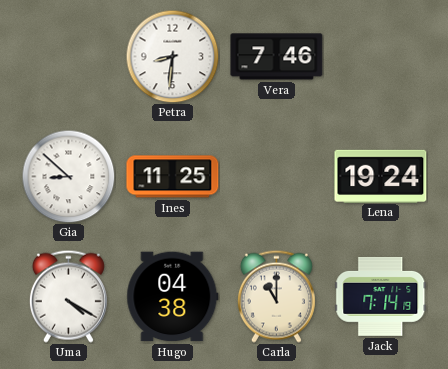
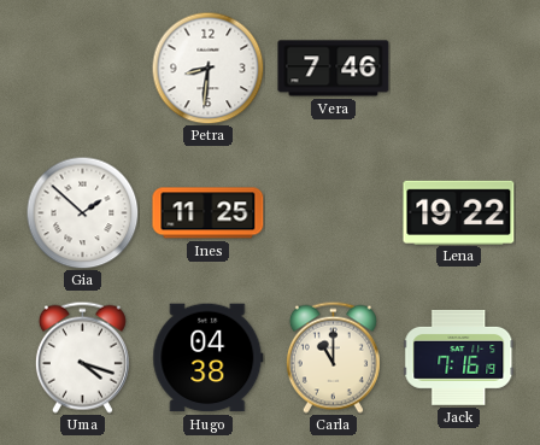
Gia: 8:52 -> 1:52 (82, 212)
Lena: 19:24 -> 19:22 (459, 212)
Uma: 4:20 -> 4:18 (82, 357)
Jack: 7:14 -> 7:16 (459, 357)
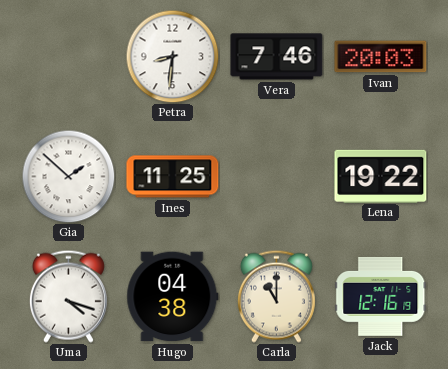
Ivan: none -> 20:03 (381, 57)
Jack: 7:16 -> 12:16 (381, 296)
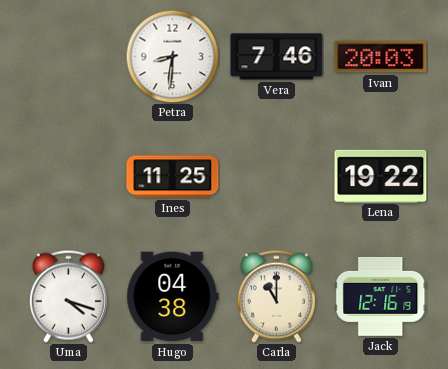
Gia: 1:52 -> none (68, 176)
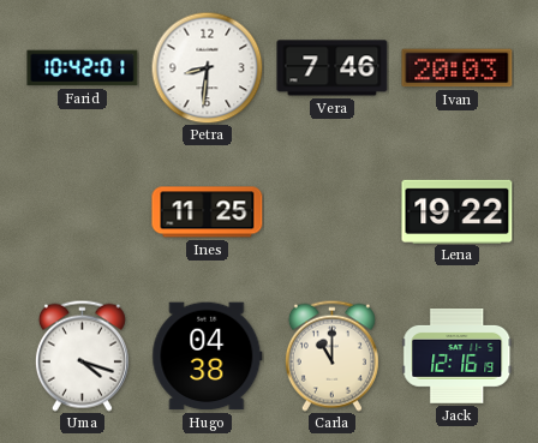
Farid: none -> 10:42 (83, 68)
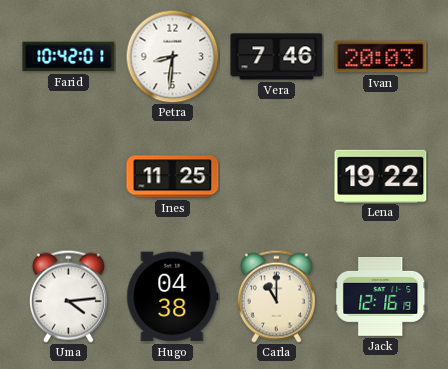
Uma: 4:18 -> 4:14 (68, 296)
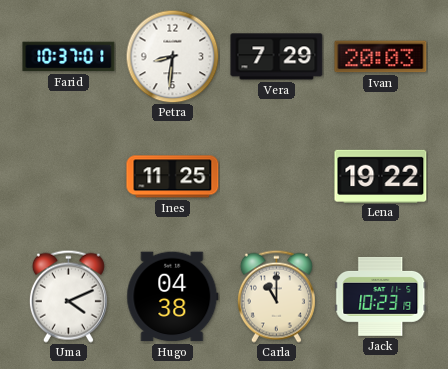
Farid: 10:42 -> 10:37 (69, 57)
Vera: 7:46 -> 7:29 (277, 57)
Uma: 4:14 -> 4:11 (68, 296)
Jack: 12:16 -> 10:23 (381, 296)
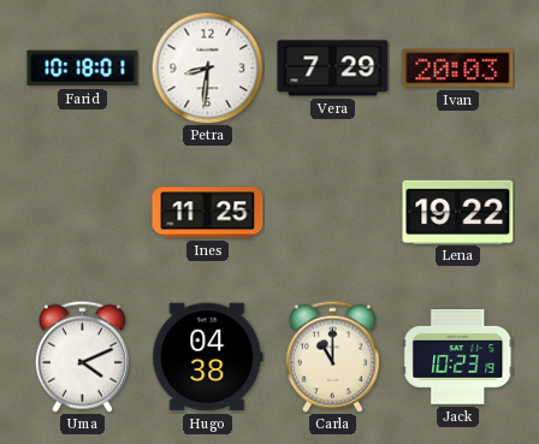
Farid: 10:37 -> 10:18 (83, 69)
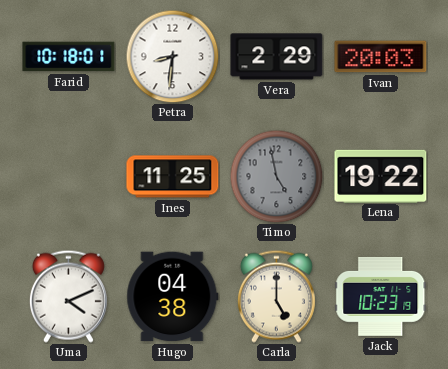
Vera: 7:29 -> 2:29 (277, 57)
Timo: none -> 4:58 (276, 176)
Carla: 11:00 -> 5:00 (276, 296)
